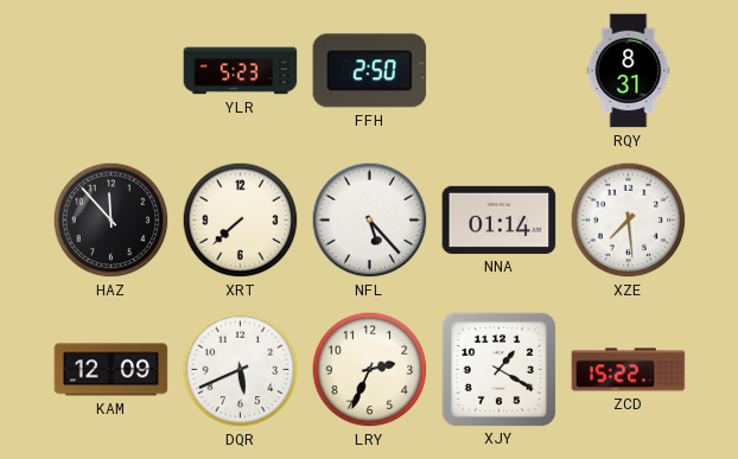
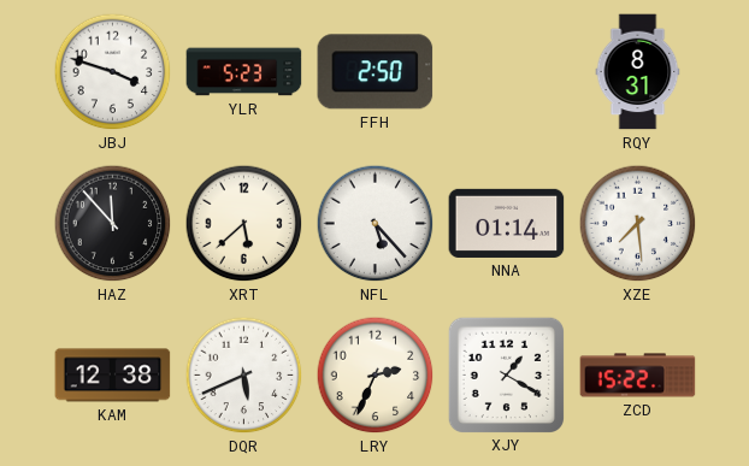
JBJ: none -> 3:48 (113, 72)
XRT: 7:38 -> 5:38 (244, 224)
KAM: 12:09 -> 12:38 (113, 376)
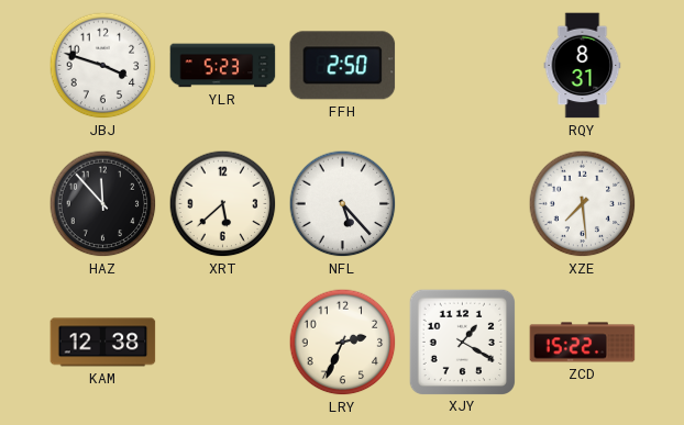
NNA: 01:14 -> none (507, 223)
DQR: 5:41 -> none (244, 376)
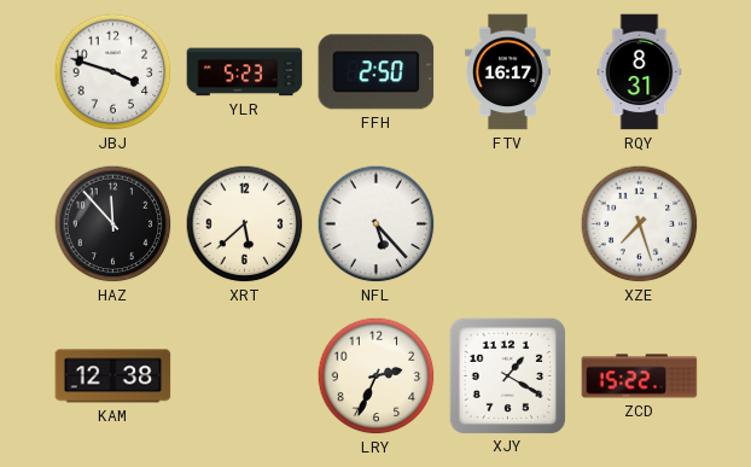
FTV: none -> 16:17 (507, 72)
XZE: 7:29 -> 7:27 (640, 224)
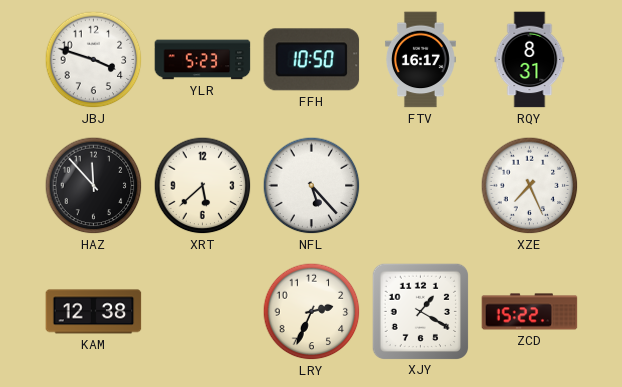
FFH: 2:50 -> 10:50 (312, 60)
XZE: 7:27 -> 7:26 (530, 186)
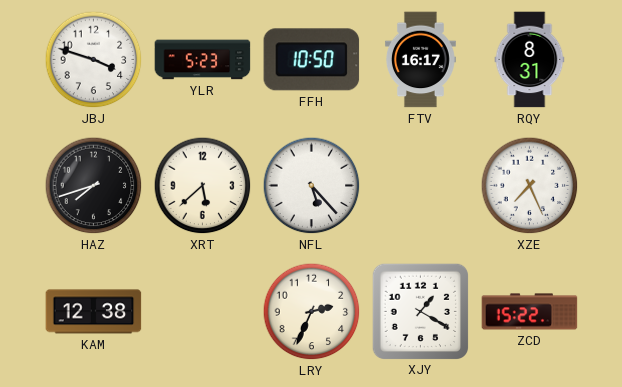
HAZ: 11:53 -> 7:42 (94, 186)
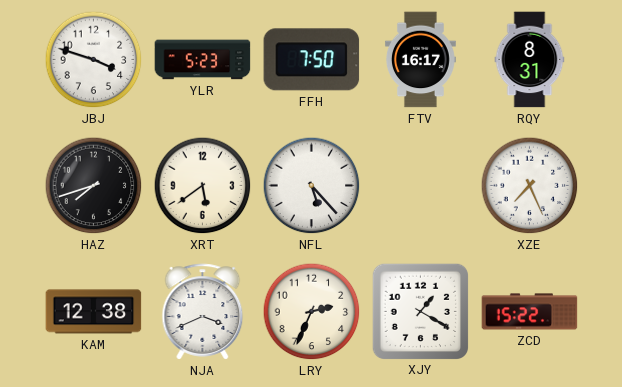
FFH: 10:50 -> 7:50 (312, 60)
XRT: 5:38 -> 5:39 (203, 186)
NJA: none -> 3:41 (203, 312)
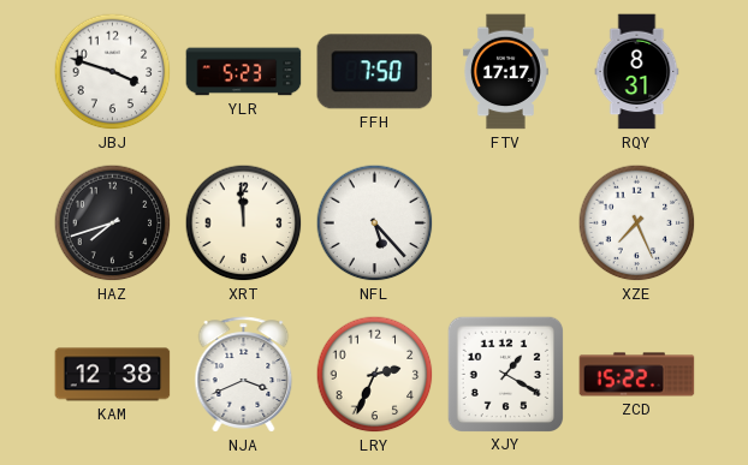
FTV: 16:17 -> 17:17 (505, 72)
XRT: 5:39 -> 11:59 (244, 223)
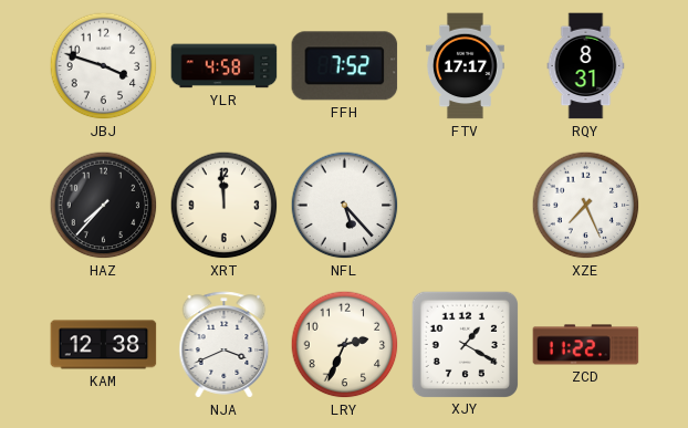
YLR: 5:23 -> 4:58 (225, 66)
FFH: 7:50 -> 7:52 (345, 66)
HAZ: 7:42 -> 7:37 (104, 206)
ZCD: 15:22 -> 11:22 (586, 345)
